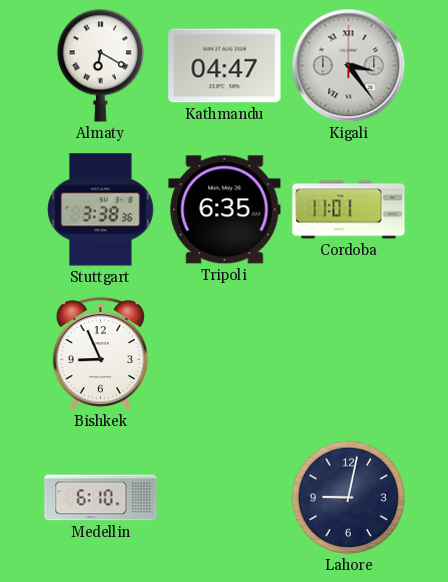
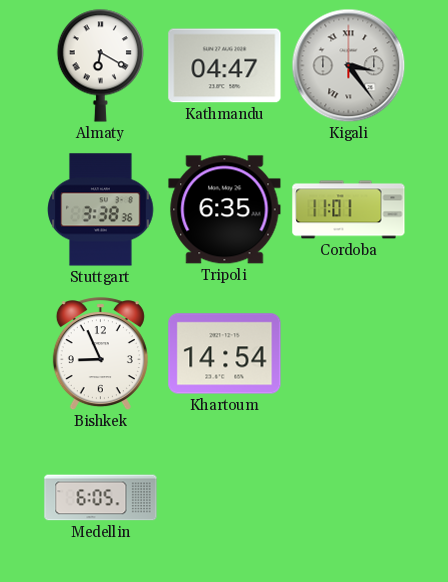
Khartoum: none -> 14:54 (225, 354)
Medellin: 6:10 -> 6:05 (101, 498)
Lahore: 9:02 -> none (349, 498)
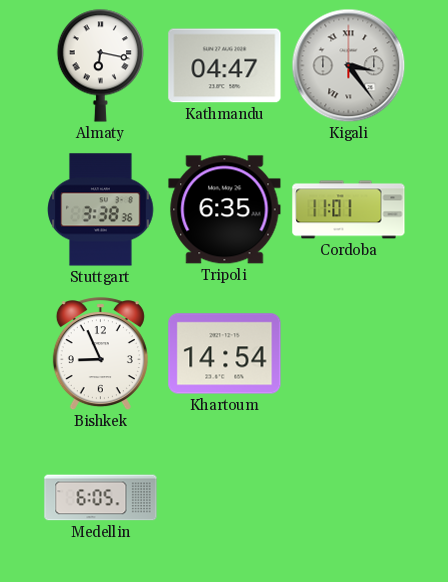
Almaty: 6:20 -> 6:17 (100, 65)
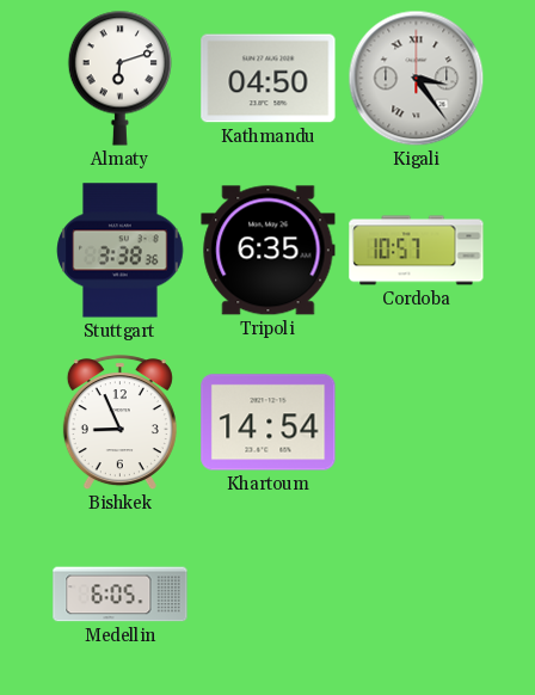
Almaty: 6:17 -> 6:12 (119, 78)
Kathmandu: 04:47 -> 04:50 (269, 79)
Cordoba: 11:01 -> 10:57 (417, 251)
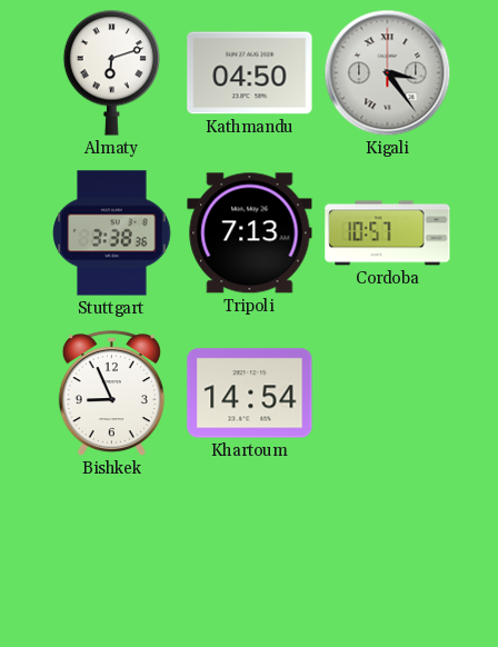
Tripoli: 6:35 -> 7:13 (250, 233)
Medellin: 6:05 -> none (121, 595)
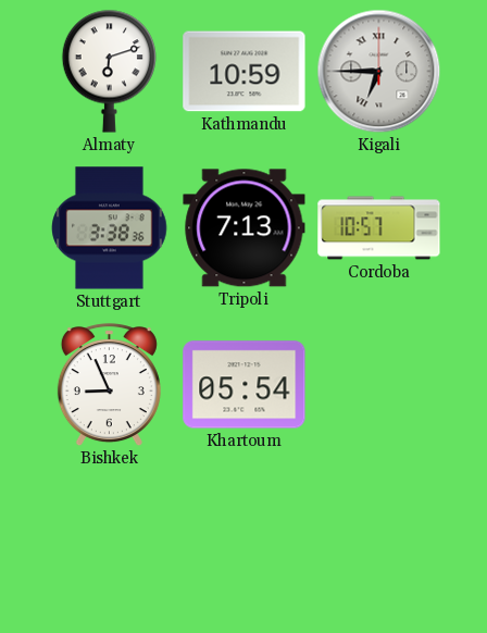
Kathmandu: 04:50 -> 10:59 (245, 72)
Kigali: 3:24 -> 6:45 (379, 72)
Khartoum: 14:54 -> 05:54 (245, 385)
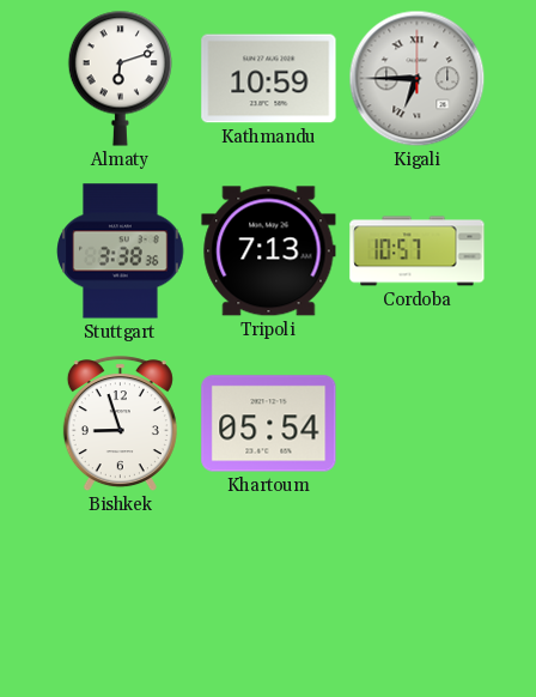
Bishkek: 8:56 -> 8:57 (120, 424)
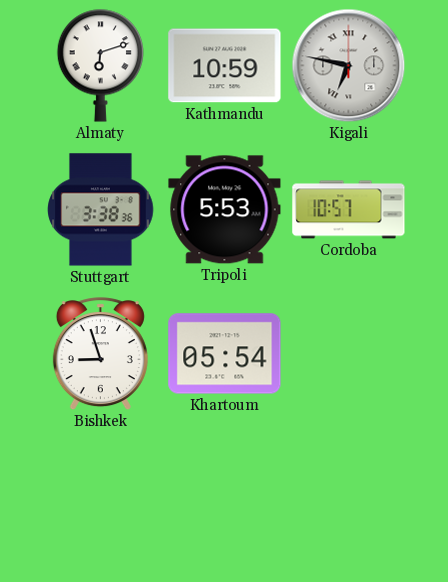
Kigali: 6:45 -> 6:47 (349, 66)
Tripoli: 7:13 -> 5:53 (225, 210)
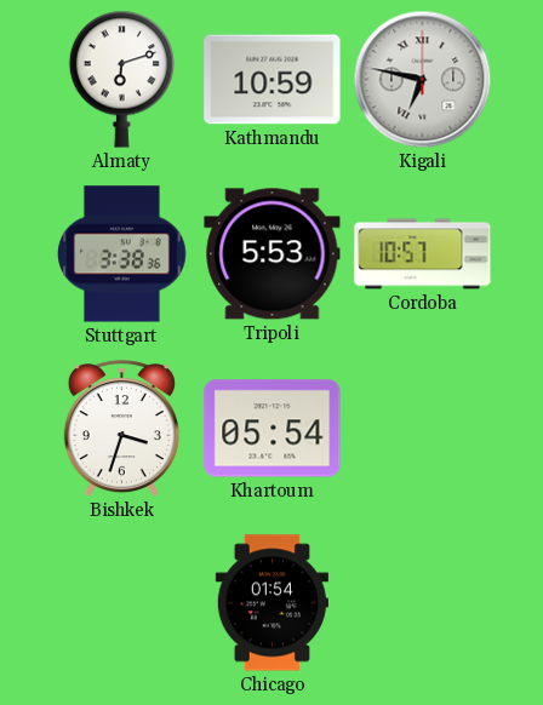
Bishkek: 8:57 -> 3:33 (121, 429)
Chicago: none -> 01:54 (271, 603)
